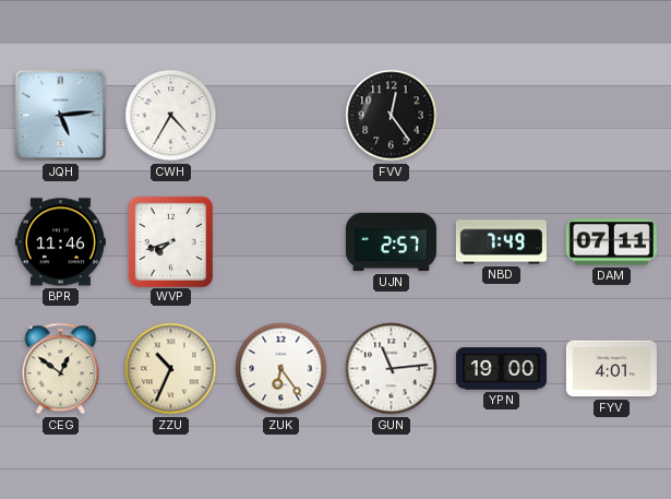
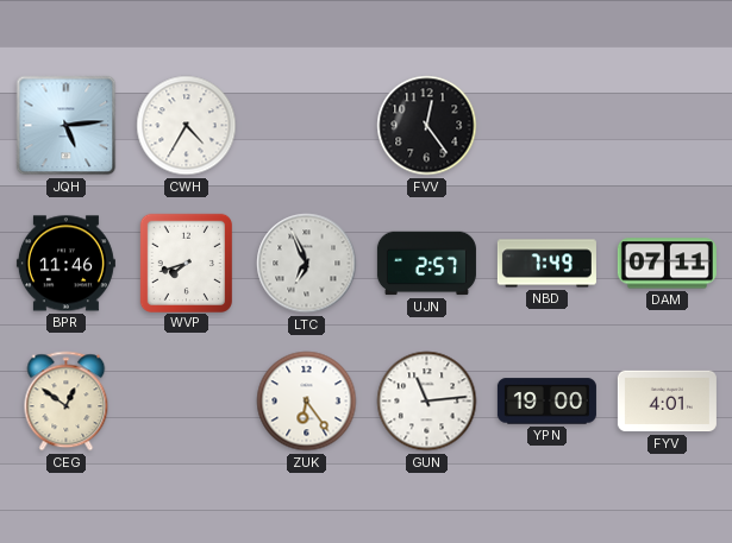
LTC: none -> 6:56 (307, 264)
ZZU: 10:34 -> none (171, 369)
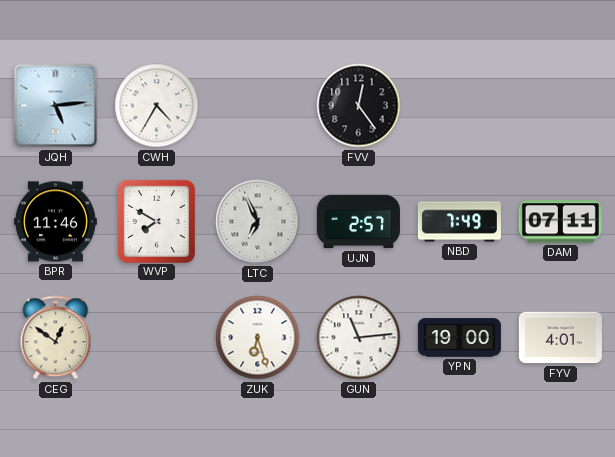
WVP: 7:42 -> 7:50 (156, 221)
ZUK: 6:24 -> 6:27 (258, 338)
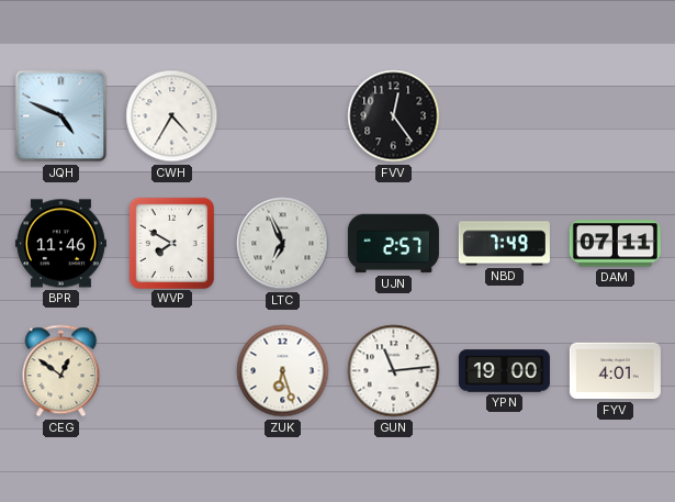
JQH: 5:14 -> 4:49 (61, 116)
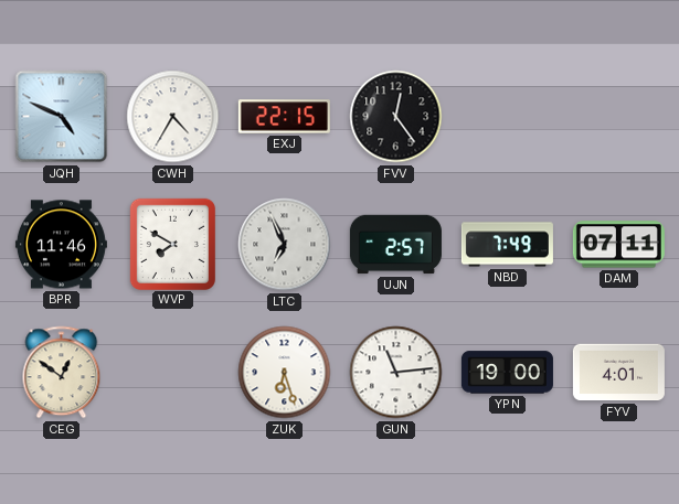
EXJ: none -> 22:15 (284, 117)
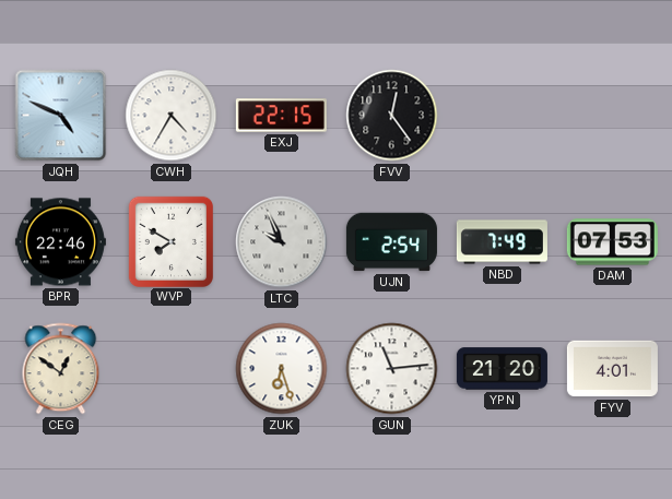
BPR: 11:46 -> 22:46 (60, 242)
LTC: 6:56 -> 9:56 (282, 242)
UJN: 2:57 -> 2:54 (391, 242)
DAM: 07:11 -> 07:53 (612, 242)
YPN: 19:00 -> 21:20 (502, 369)
